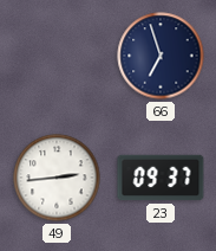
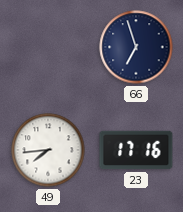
49: 2:44 -> 7:44 (48, 150)
23: 09:37 -> 17:16 (136, 150)
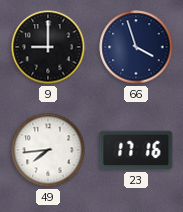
9: none -> 9:00 (48, 47)
66: 6:57 -> 3:57 (136, 47)
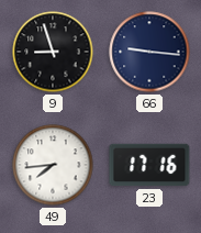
9: 9:00 -> 8:57 (53, 52)
66: 3:57 -> 9:16 (149, 52)
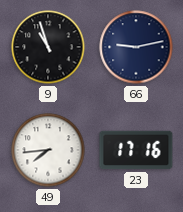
9: 8:57 -> 10:57 (48, 47)
66: 9:16 -> 9:13 (136, 47)
